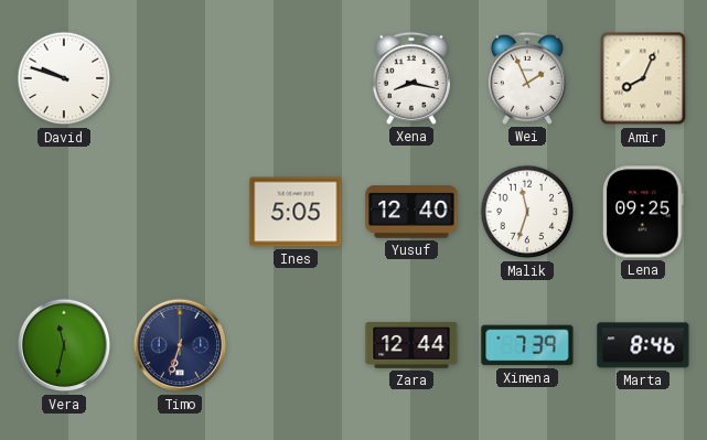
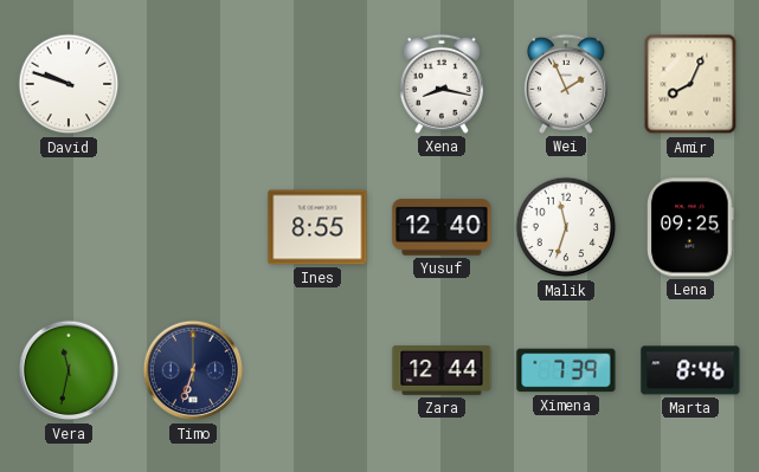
Ines: 5:05 -> 8:55 (317, 227)
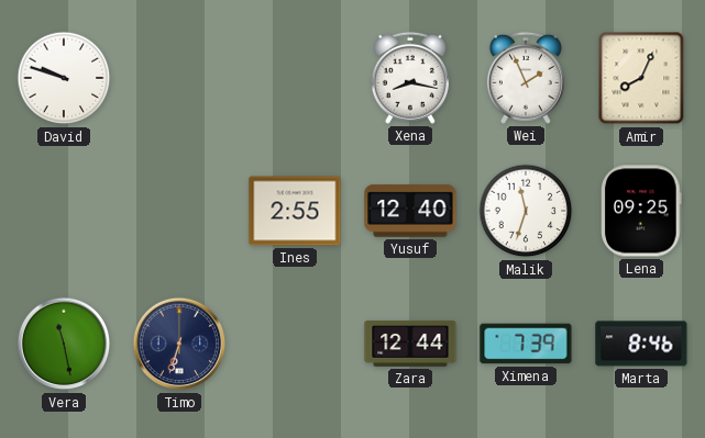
Ines: 8:55 -> 2:55 (295, 211)
Vera: 11:32 -> 11:28 (64, 344)
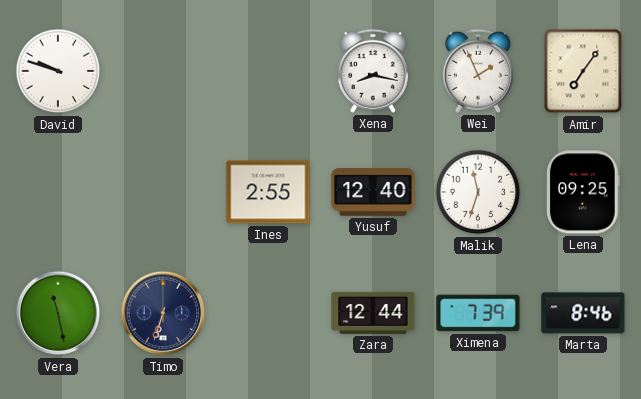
Amir: 8:04 -> 7:06 (583, 71)
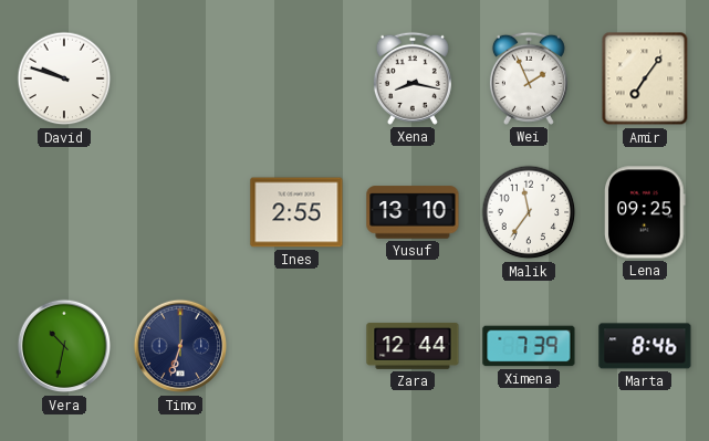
Yusuf: 12:40 -> 13:10 (413, 212)
Malik: 11:33 -> 11:36 (529, 212)
Vera: 11:28 -> 10:32 (64, 346)
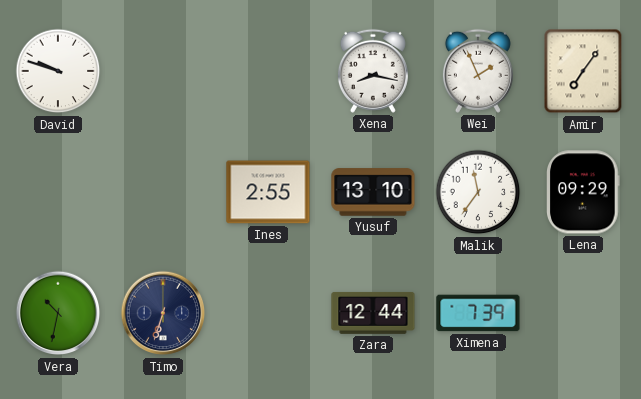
Lena: 09:25 -> 09:29 (583, 192)
Marta: 8:46 -> none (645, 346)
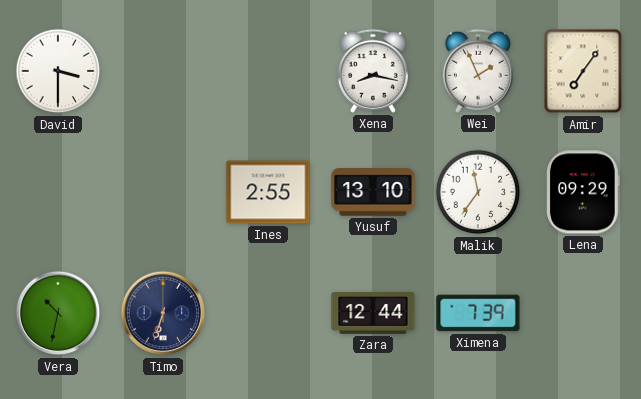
David: 9:48 -> 3:30 (58, 71)
